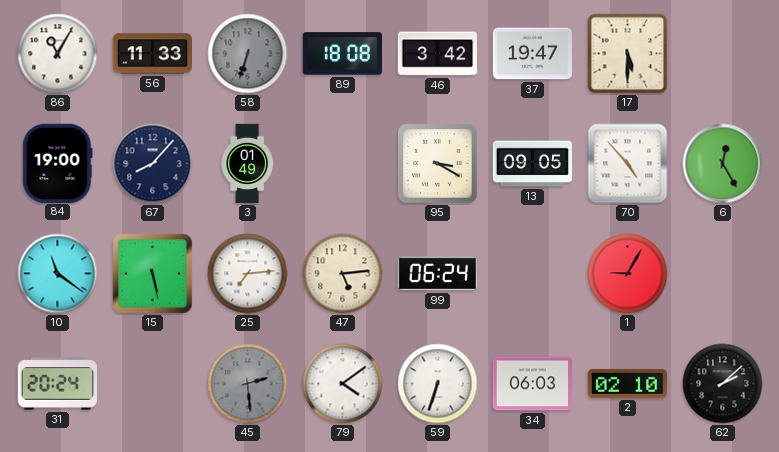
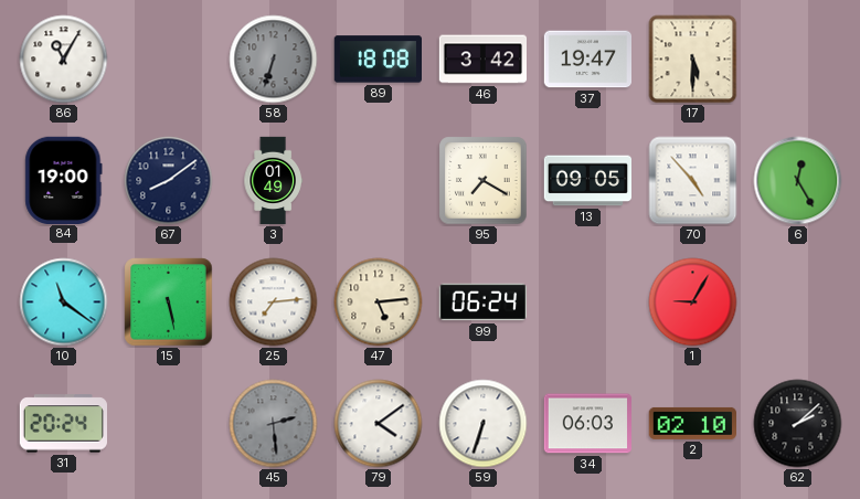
56: 11:33 -> none (152, 54)
67: 8:07 -> 8:09 (169, 181)
95: 3:20 -> 7:20 (484, 181)
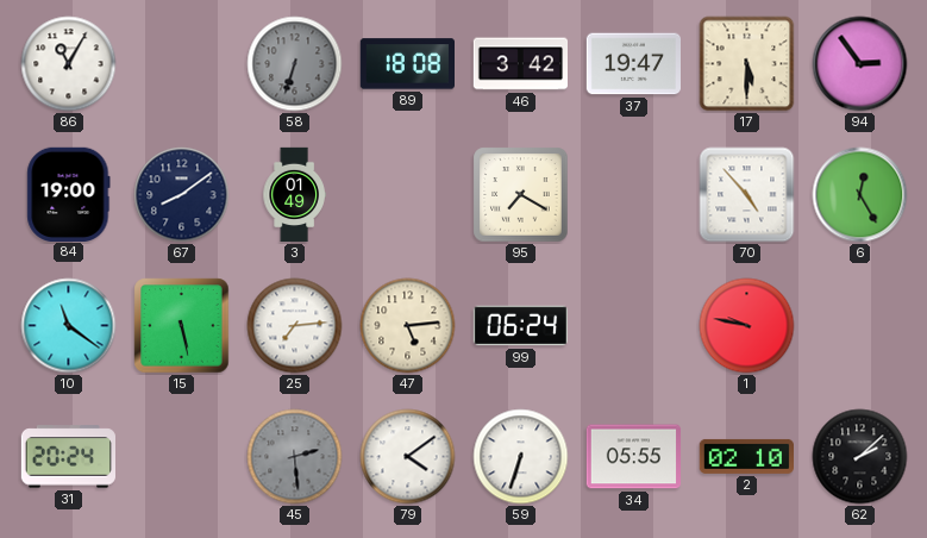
94: none -> 2:54 (860, 64)
13: 09:05 -> none (587, 181)
1: 9:05 -> 9:47 (747, 326)
34: 06:03 -> 05:55 (633, 457)
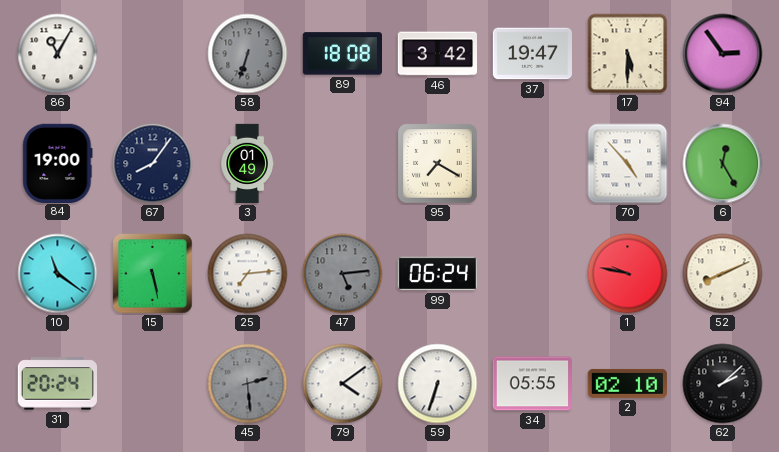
67: 8:09 -> 8:06 (153, 164)
47 dial: cream -> grey (343, 274)
52: none -> 8:11 (723, 274)
